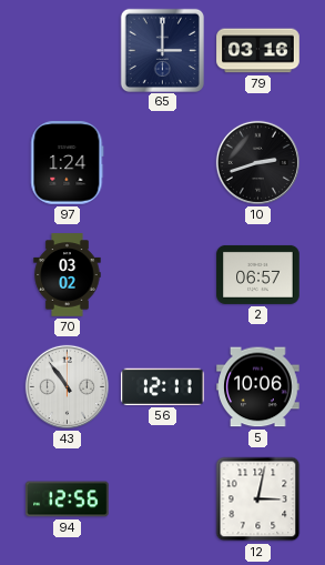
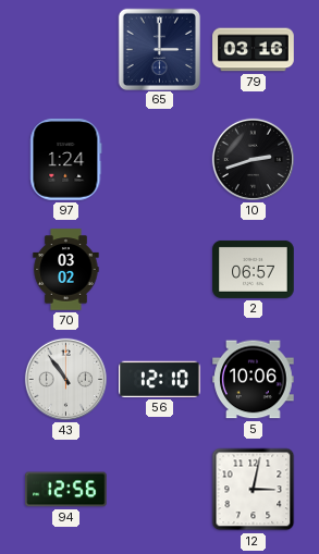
56: 12:11 -> 12:10 (160, 379)
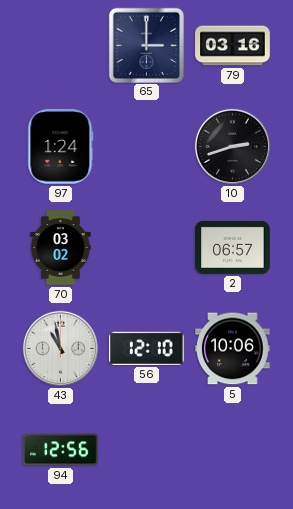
43: 10:54 -> 10:58 (60, 348)
12: 3:02 -> none (254, 490)
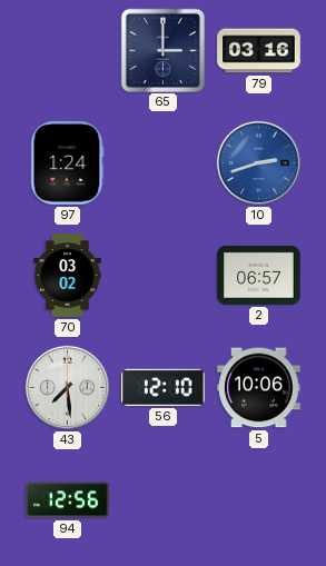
10 dial: black -> blue (258, 162)
43: 10:58 -> 7:29 (67, 387)
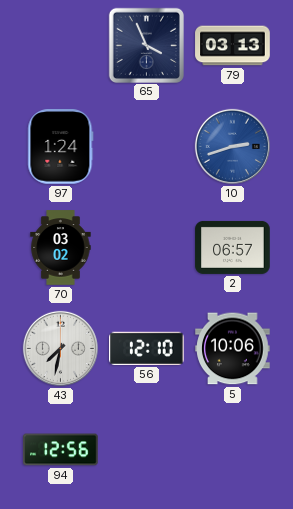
65: 3:00 -> 3:56 (146, 45)
79: 03:16 -> 03:13 (233, 46)
43: 7:29 -> 7:32 (60, 348)
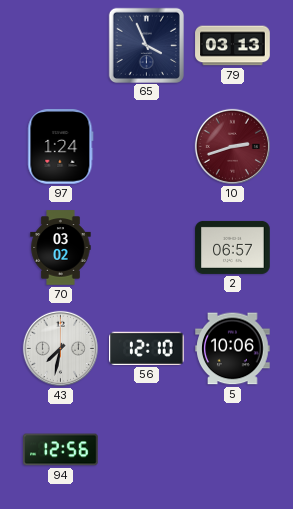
10 dial: blue -> burgundy (232, 146)
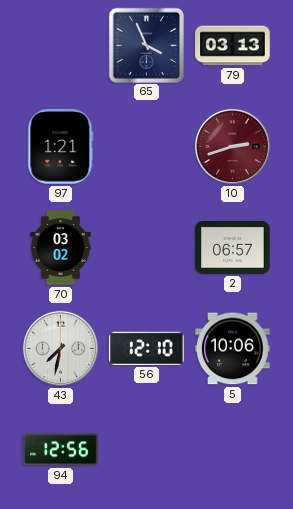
97: 1:24 -> 1:21 (61, 147)
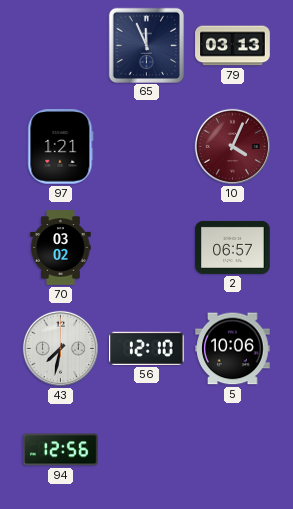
65: 3:56 -> 11:56 (146, 45)
10: 2:42 -> 4:04 (232, 146)
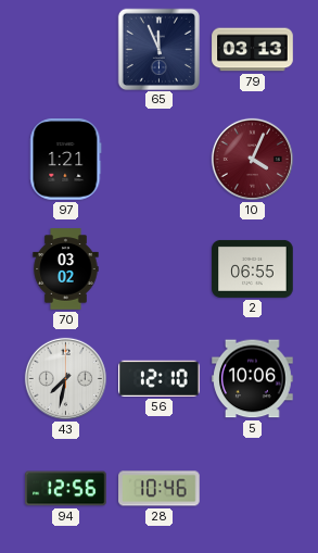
2: 06:57 -> 06:55 (253, 268)
28: none -> 10:46 (160, 489)
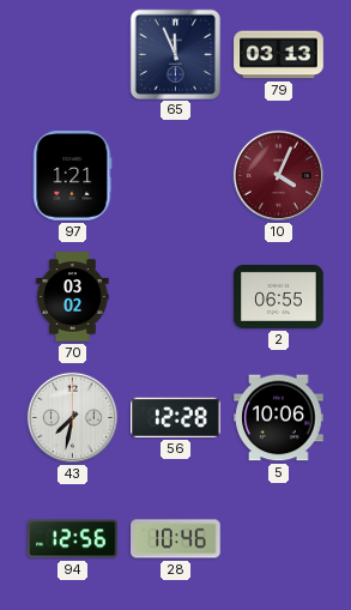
56: 12:10 -> 12:28 (176, 417)
